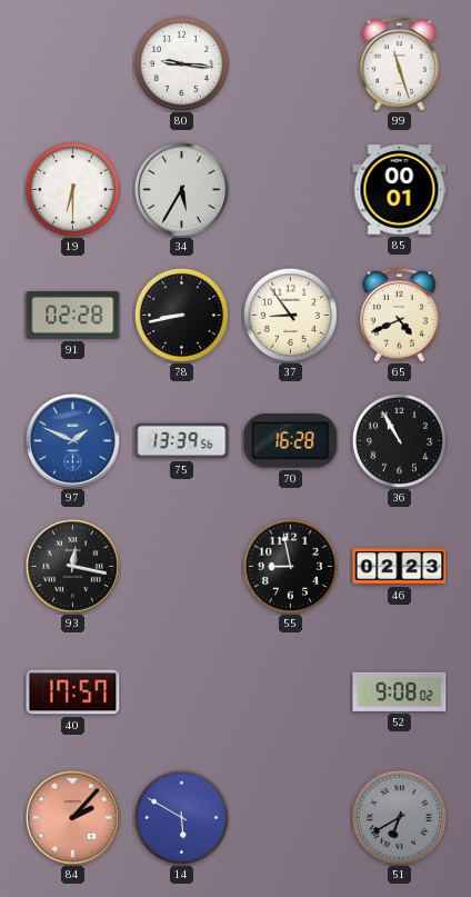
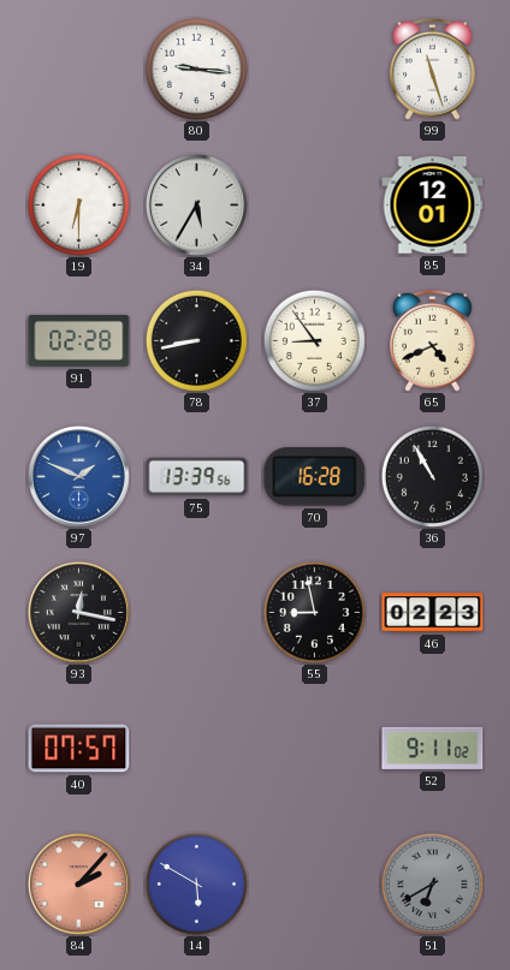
85: 00:01 -> 12:01 (433, 206)
40: 17:57 -> 07:57 (79, 749)
52: 9:08 -> 9:11 (433, 748)
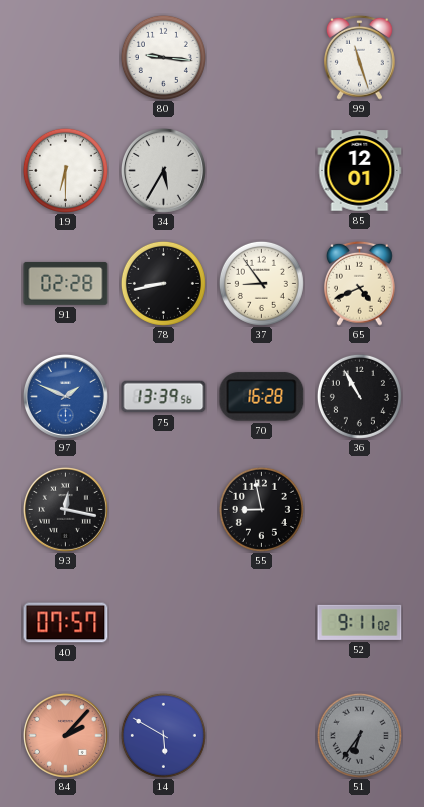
46: 02:23 -> none (433, 613)
51: 6:40 -> 6:36 (359, 735)
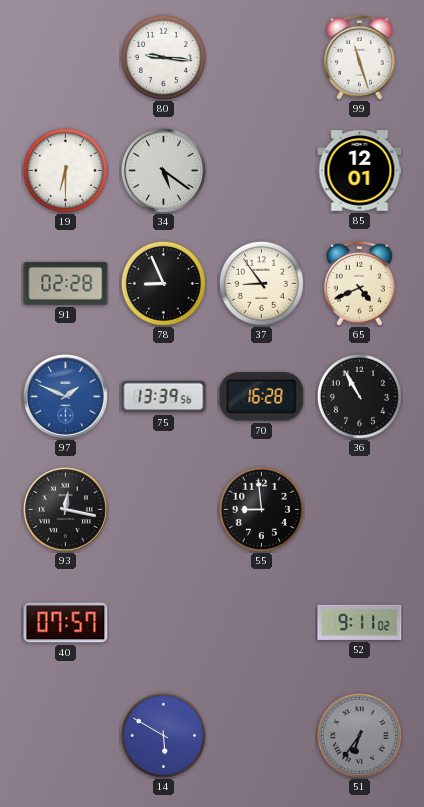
34: 5:35 -> 5:21 (163, 170)
78: 8:43 -> 8:56 (163, 283)
55: 8:58 -> 8:59 (261, 509)
84: 2:07 -> none (65, 735)
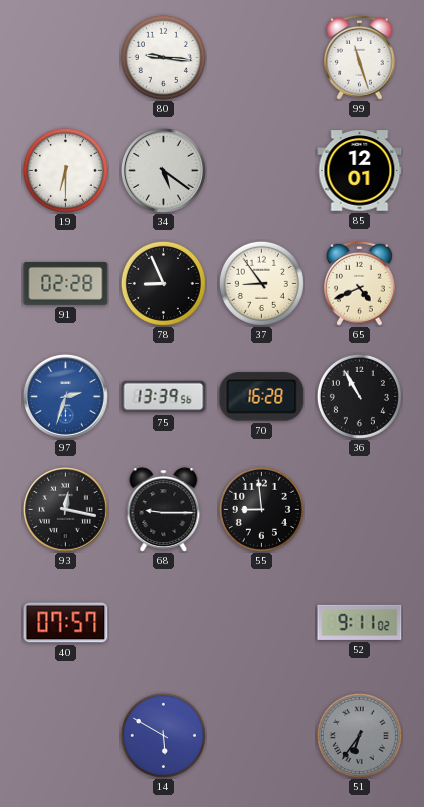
97: 1:49 -> 2:33 (65, 396)
68: none -> 9:15 (164, 510)
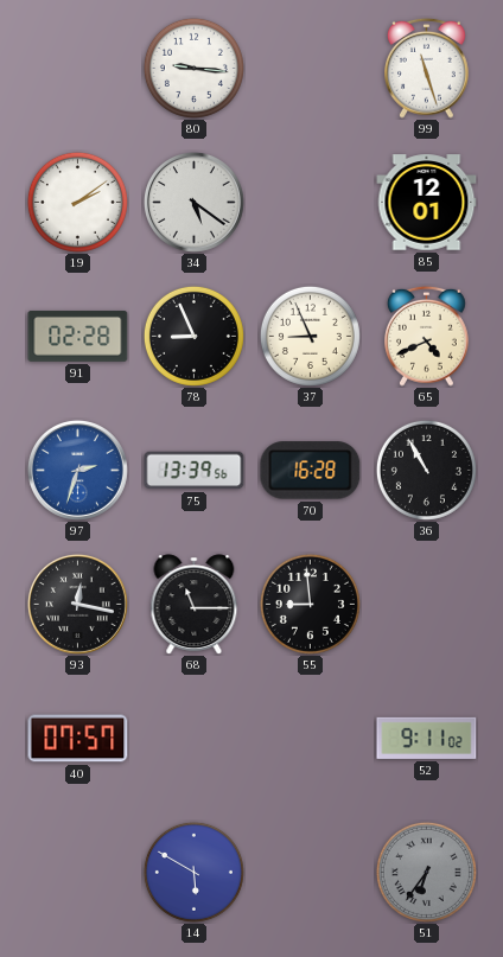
19: 6:30 -> 2:09 (77, 202)
37: 8:54 -> 8:56 (310, 336)
68: 9:15 -> 11:15 (195, 605)
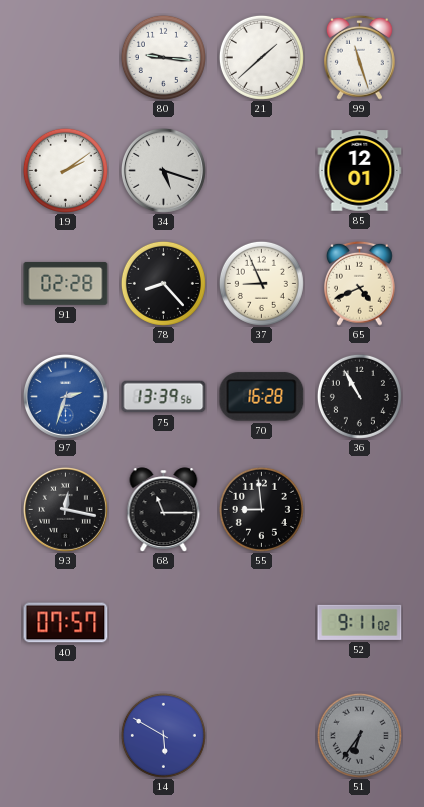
21: none -> 1:38 (261, 57)
34: 5:21 -> 5:18 (163, 170)
78: 8:56 -> 8:23 (163, 283)
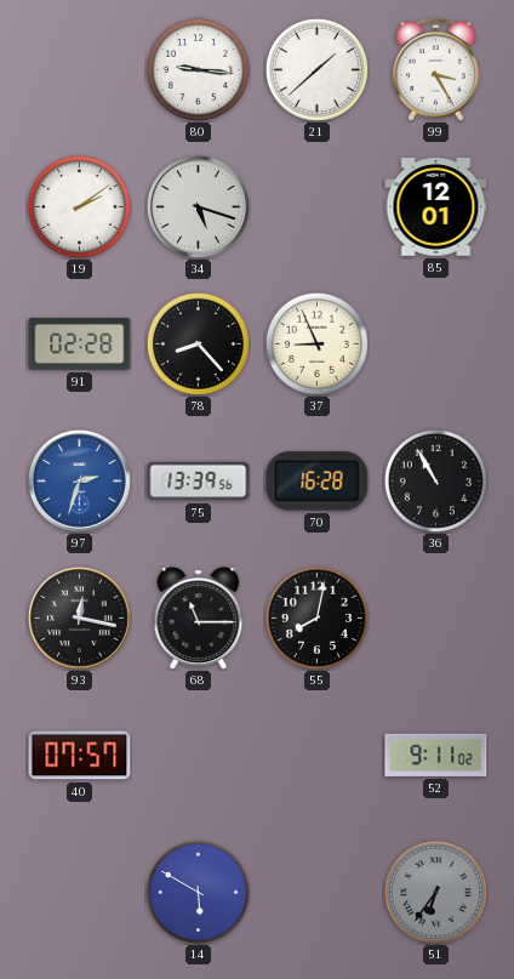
99: 11:27 -> 3:25 (436, 69)
65: 4:41 -> none (360, 283)
55: 8:59 -> 8:02 (316, 617)
